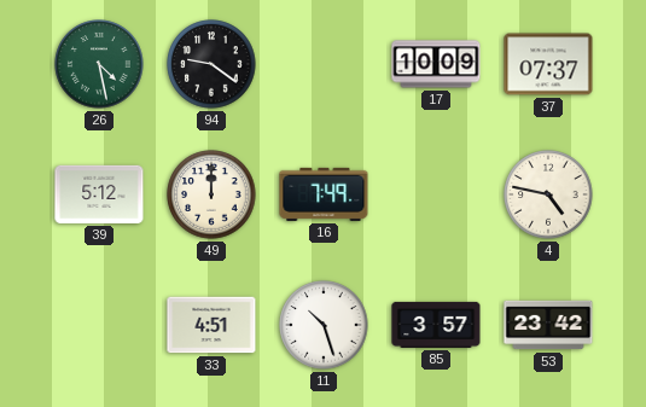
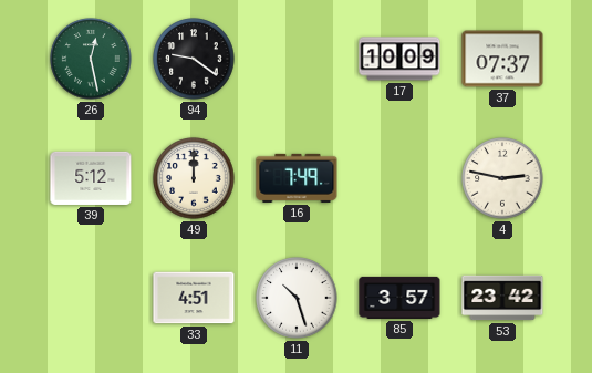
26: 4:28 -> 12:28 (91, 59)
4: 4:47 -> 2:47 (502, 178)
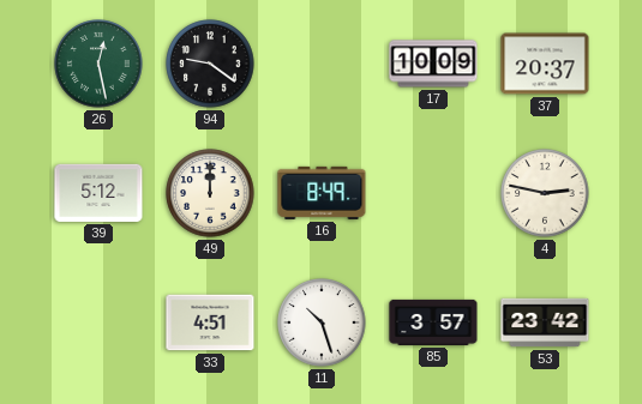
37: 07:37 -> 20:37 (545, 64)
16: 7:49 -> 8:49 (322, 193)
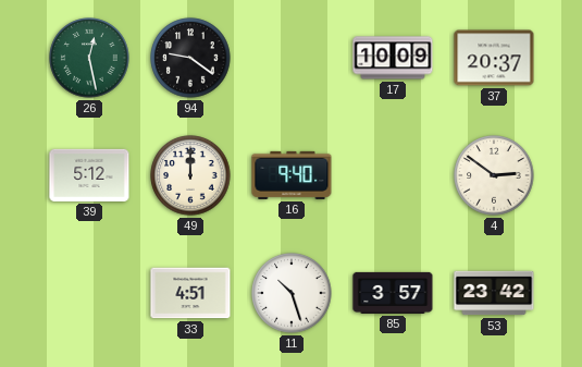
16: 8:49 -> 9:40 (292, 175)
4: 2:47 -> 2:51 (494, 175)
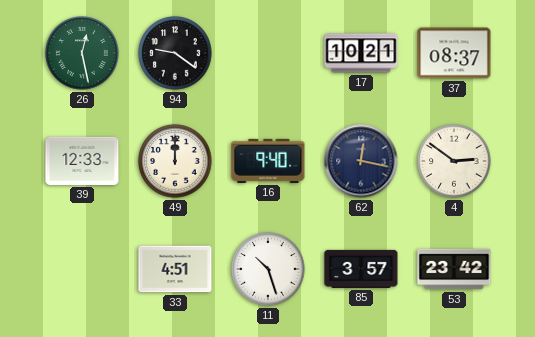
17: 10:09 -> 10:21 (361, 53)
37: 20:37 -> 08:37 (454, 53)
39: 5:12 -> 12:33 (82, 161)
62: none -> 12:17 (361, 161)
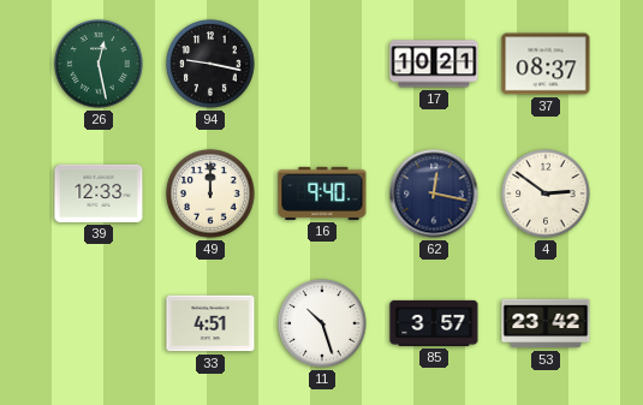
94: 9:21 -> 9:17 (210, 64)
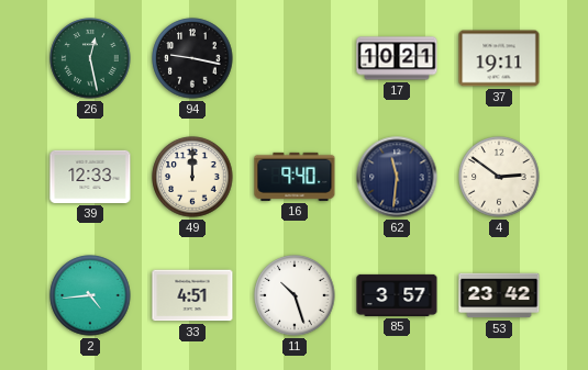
37: 08:37 -> 19:11 (499, 58)
62: 12:17 -> 11:31 (397, 177)
2: none -> 4:44 (90, 295)
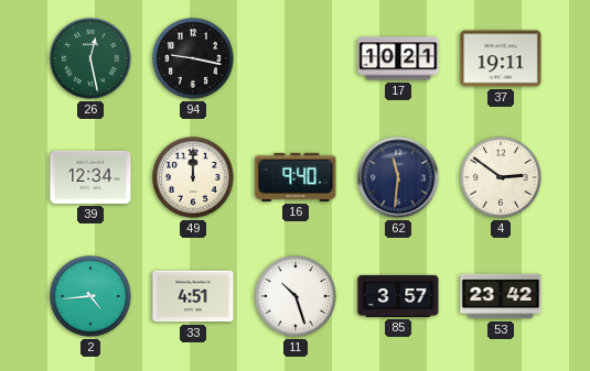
39: 12:33 -> 12:34 (90, 177)
